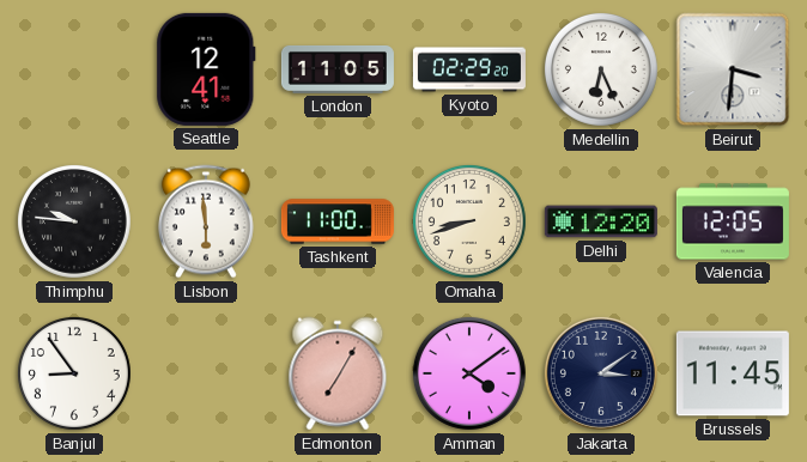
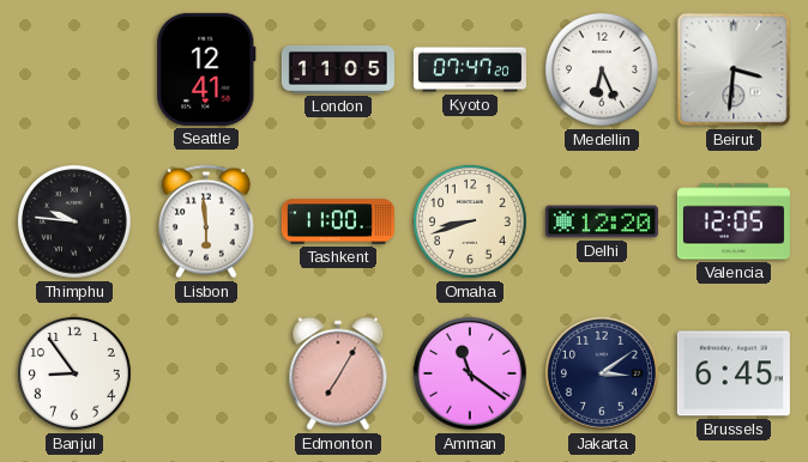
Kyoto: 02:29 -> 07:47 (470, 69)
Amman: 4:09 -> 11:21 (470, 373)
Brussels: 11:45 -> 6:45 (734, 373)
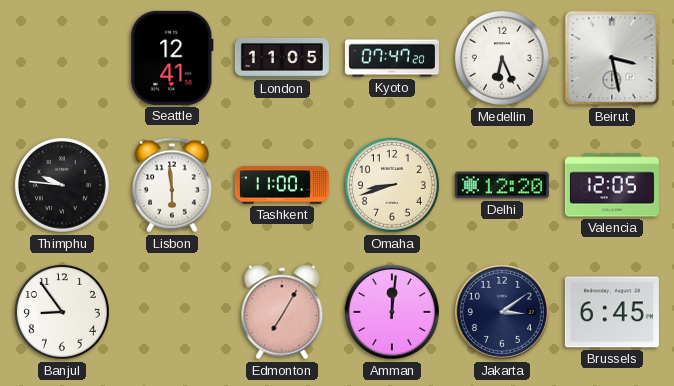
Beirut: 3:31 -> 3:28 (612, 58)
Amman: 11:21 -> 12:01 (392, 312)
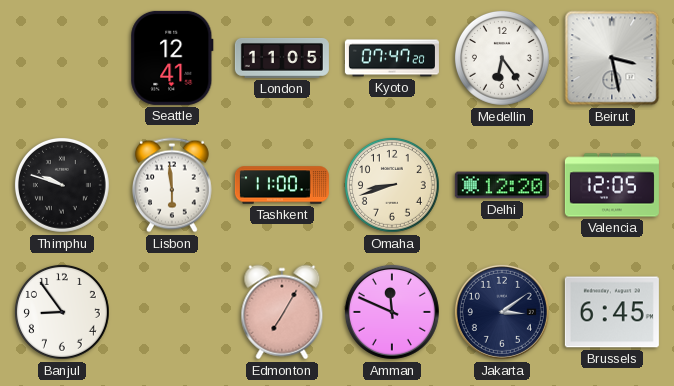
Medellin: 6:26 -> 6:24 (502, 58)
Thimphu: 9:46 -> 9:48 (62, 185)
Amman: 12:01 -> 11:49 (392, 312)
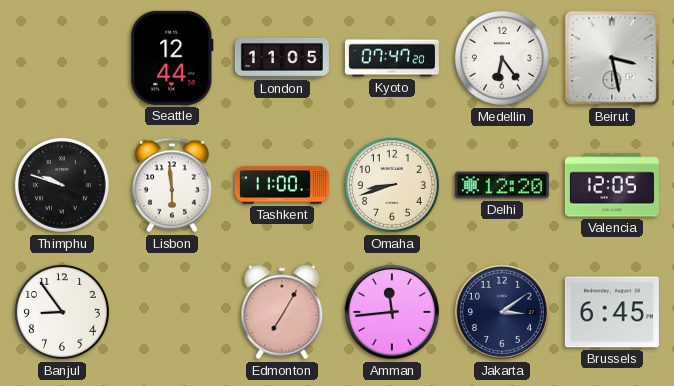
Seattle: 12:41 -> 12:44 (172, 58)
Amman: 11:49 -> 11:44 (392, 312)
